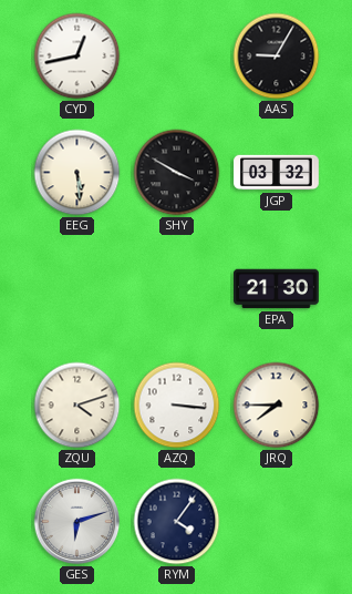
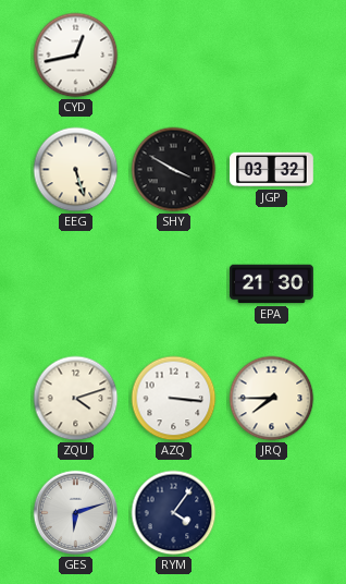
AAS: 9:05 -> none (277, 57)
EEG: 5:29 -> 5:27 (76, 170)
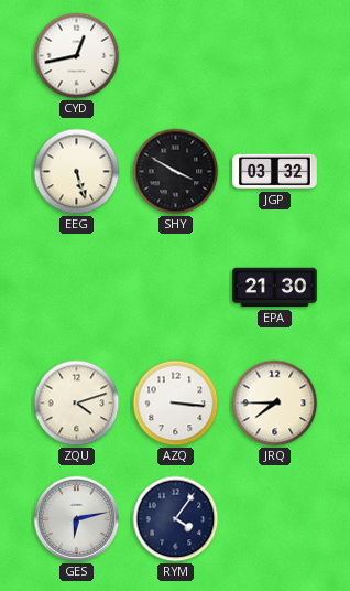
GES: 6:12 -> 6:13 (77, 519)
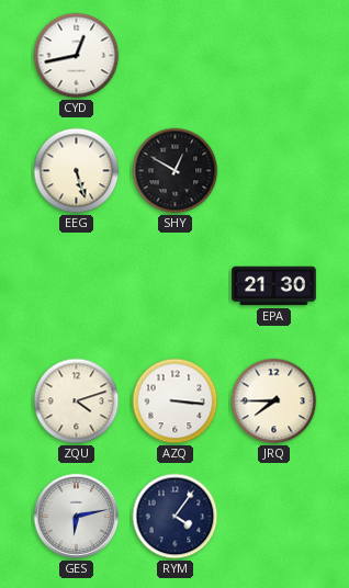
SHY: 3:50 -> 12:50 (176, 171)
JGP: 03:32 -> none (275, 172)
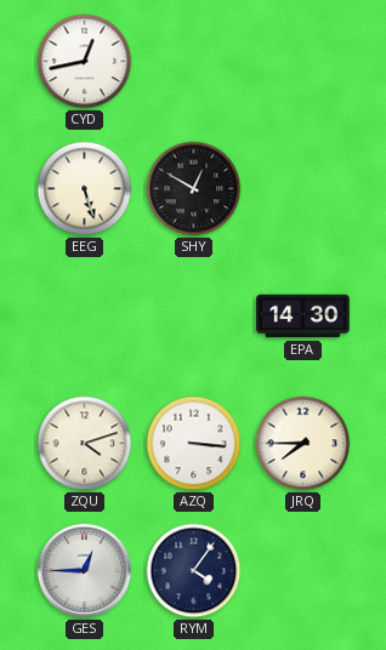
EPA: 21:30 -> 14:30 (303, 317)
GES: 6:13 -> 12:45 (85, 571)
